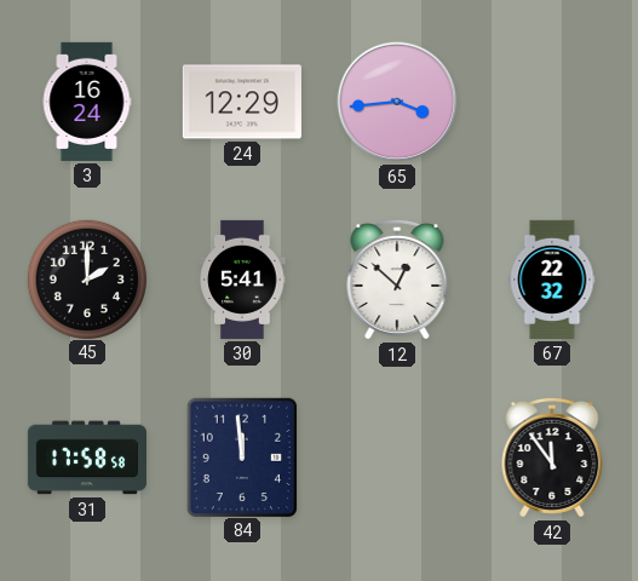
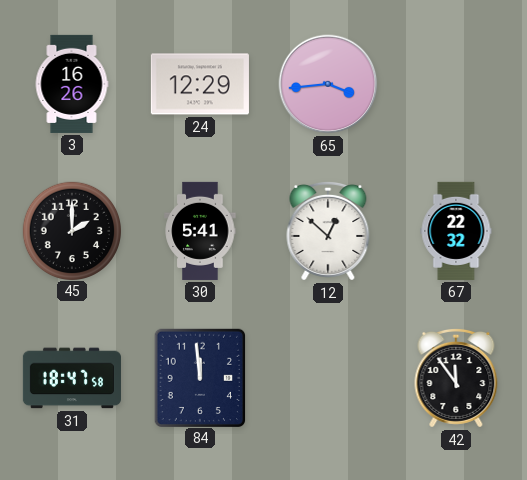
3: 16:24 -> 16:26 (72, 84)
31: 17:58 -> 18:47 (72, 378)
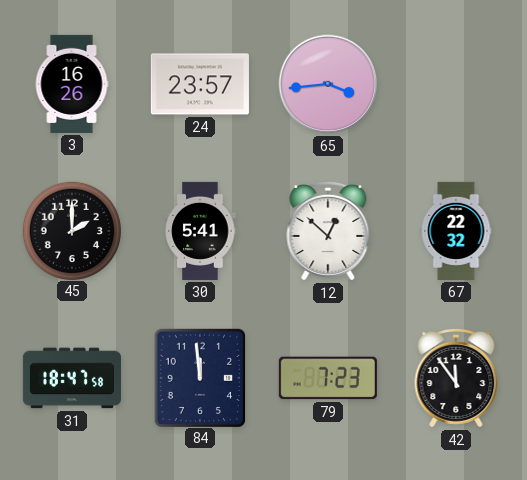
24: 12:29 -> 23:57 (200, 84)
79: none -> 7:23 (328, 378)
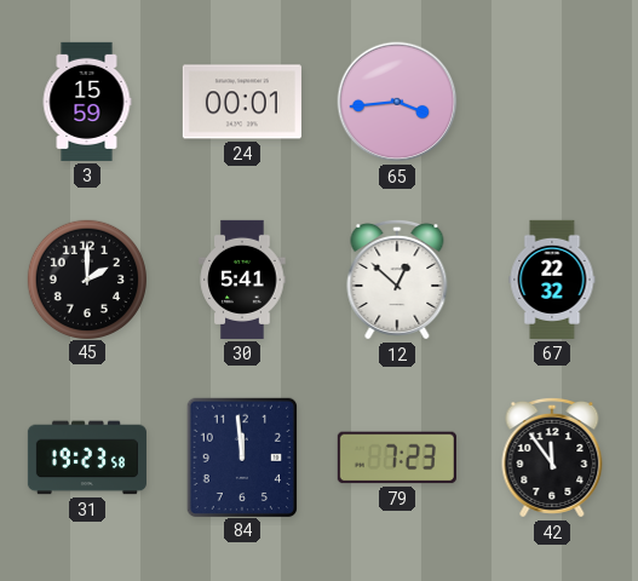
3: 16:26 -> 15:59 (87, 102)
24: 23:57 -> 00:01 (242, 102)
31: 18:47 -> 19:23 (87, 458)
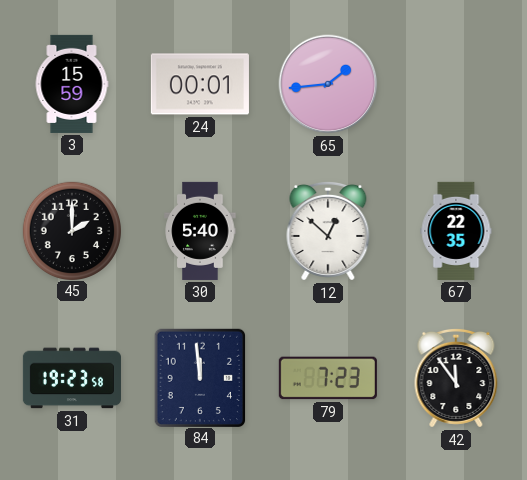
65: 3:44 -> 1:44 (328, 84)
30: 5:41 -> 5:40 (200, 231)
67: 22:32 -> 22:35 (456, 231)
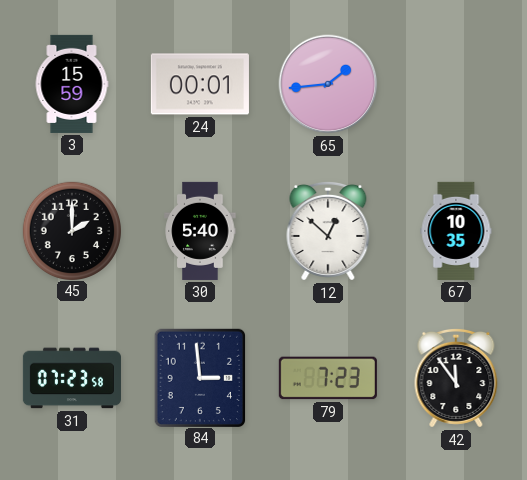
67: 22:35 -> 10:35 (456, 231)
31: 19:23 -> 07:23 (72, 378)
84: 11:59 -> 2:59 (199, 377)
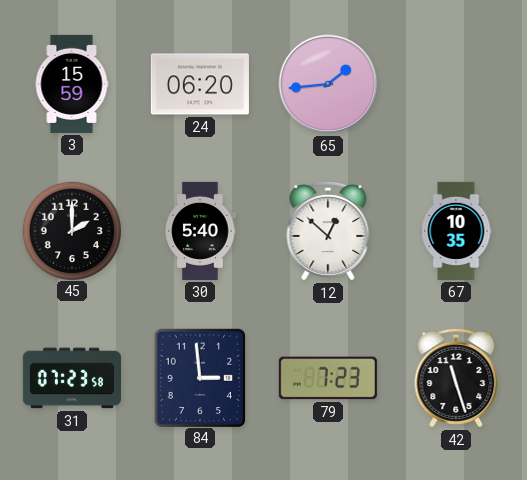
24: 00:01 -> 06:20 (200, 84)
42: 11:54 -> 11:27 (456, 378)
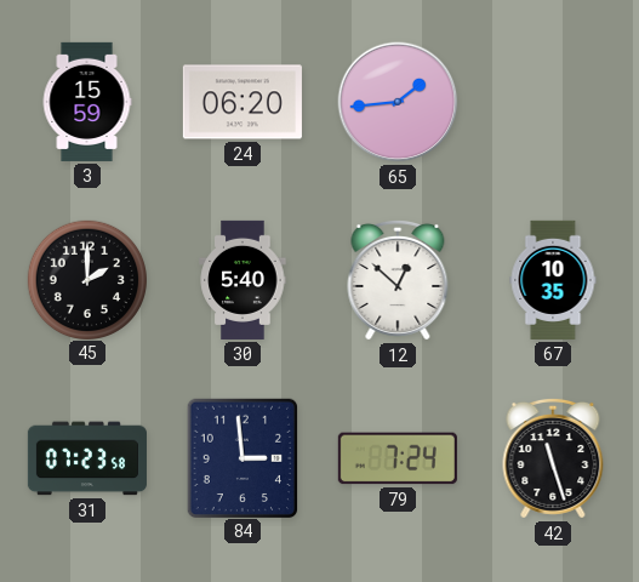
79: 7:23 -> 7:24 (398, 458)
